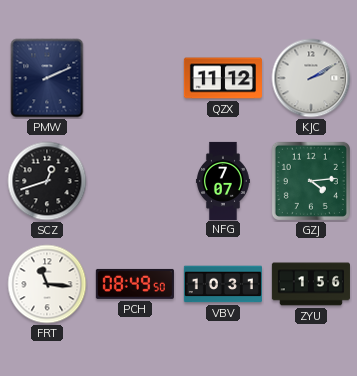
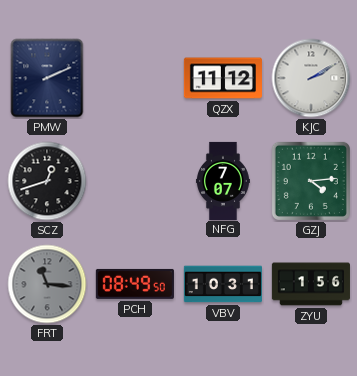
FRT dial: white -> grey (47, 284)
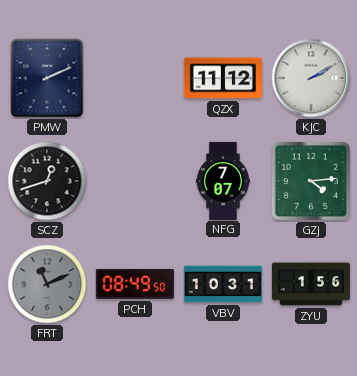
FRT: 11:16 -> 11:11 (47, 284)
